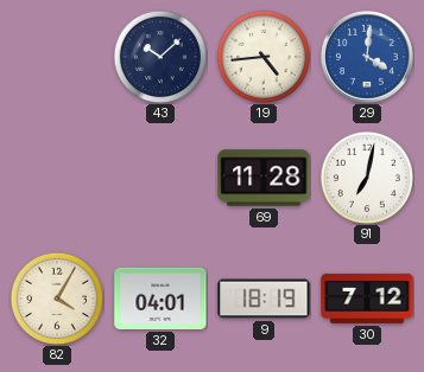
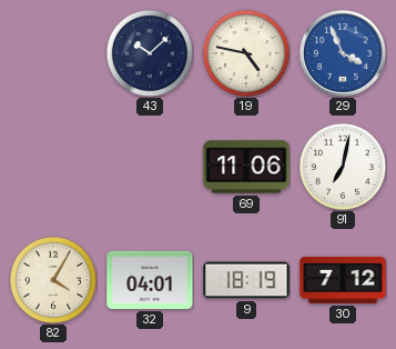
19: 4:44 -> 4:47 (245, 52)
29: 4:01 -> 3:56 (343, 53)
69: 11:28 -> 11:06 (246, 167)
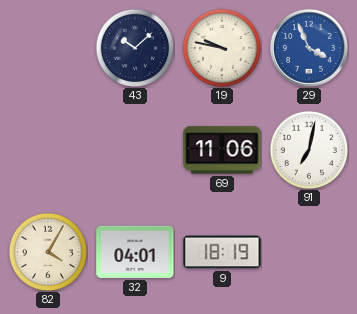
19: 4:47 -> 9:47 (221, 47)
30: 7:12 -> none (343, 280)
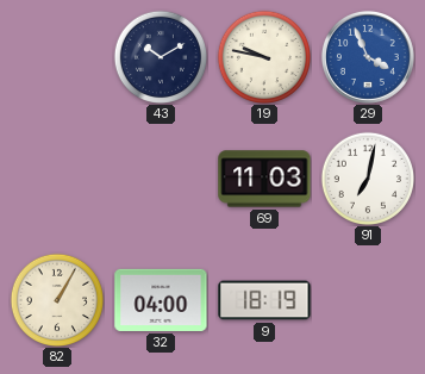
43: 10:08 -> 10:10 (160, 56)
69: 11:06 -> 11:03 (264, 179)
82: 4:05 -> 1:05 (56, 299)
32: 04:01 -> 04:00 (161, 300)
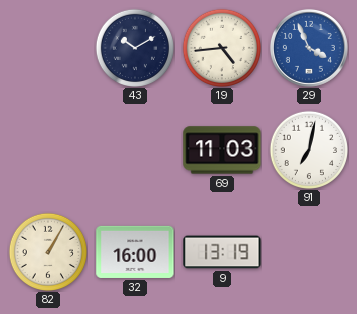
19: 9:47 -> 4:44 (221, 47)
32: 04:00 -> 16:00 (135, 252)
9: 18:19 -> 13:19 (222, 252)
